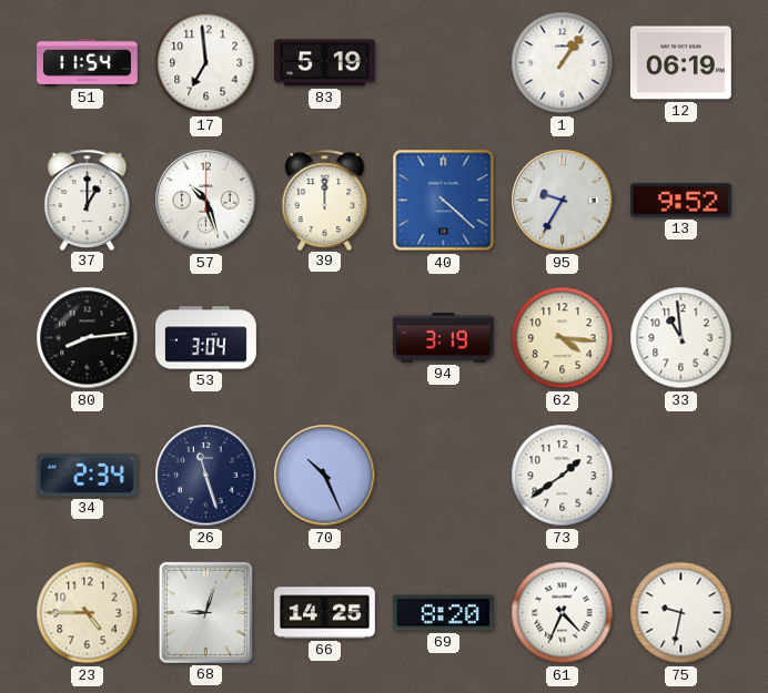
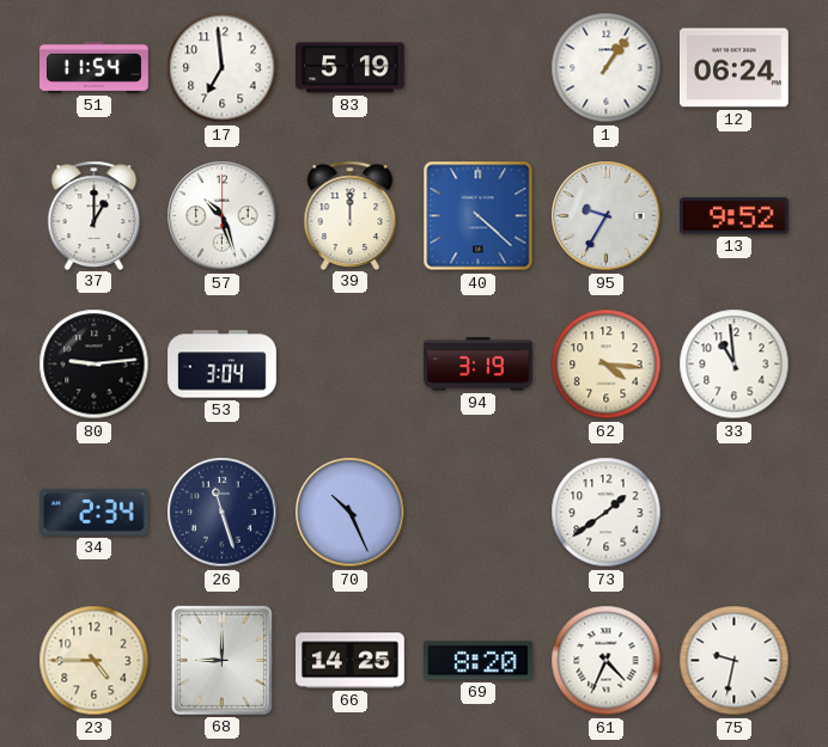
12: 06:19 -> 06:24 (733, 68)
80: 8:14 -> 9:14 (95, 365)
68: 9:03 -> 9:00 (221, 660)
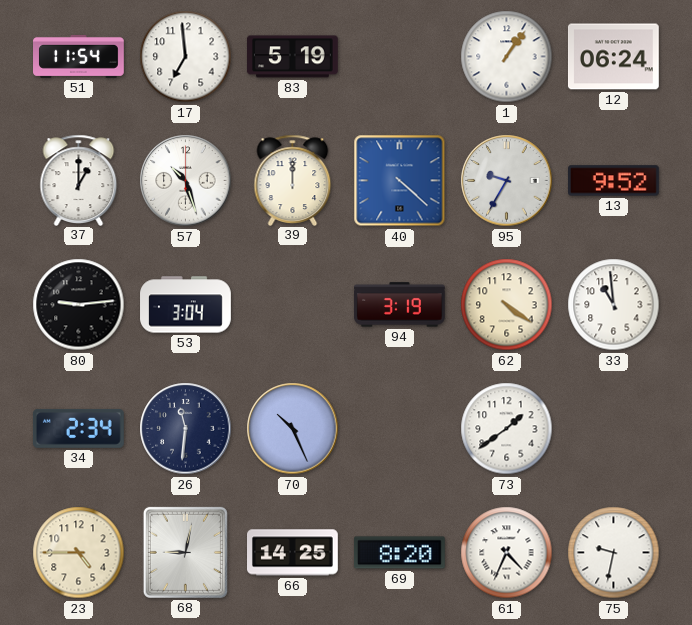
62: 4:16 -> 4:21 (507, 305)
26: 11:27 -> 11:31 (186, 429)
68: 9:00 -> 9:02 (185, 552)
